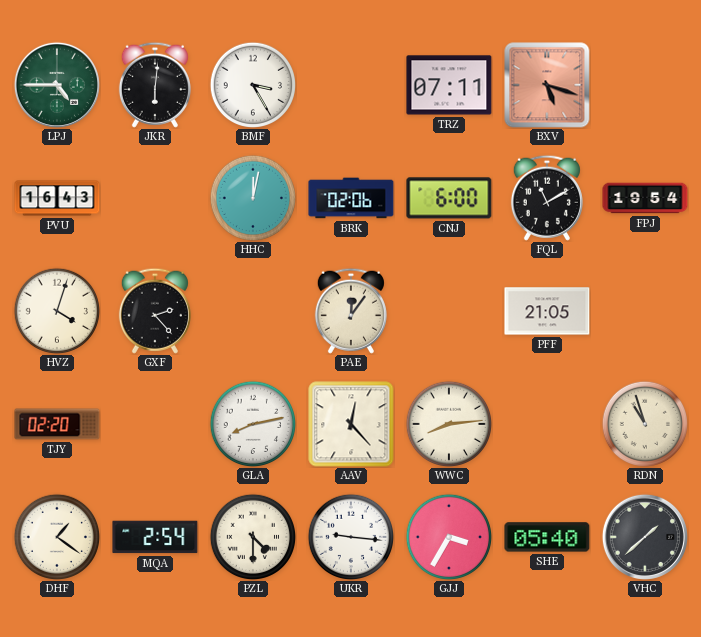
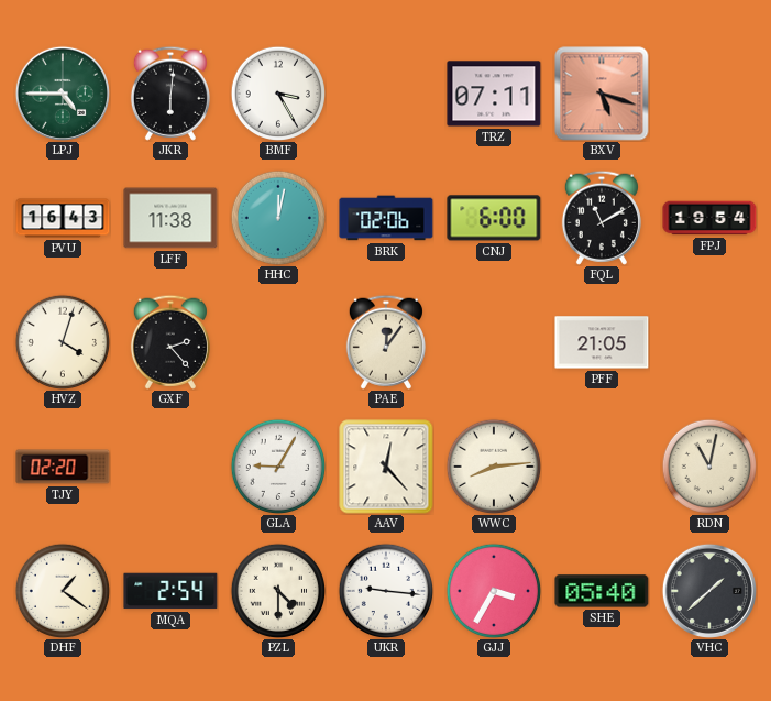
LFF: none -> 11:38 (170, 218)
GLA: 8:13 -> 9:05 (277, 465)
RDN: 10:57 -> 11:02 (708, 465)
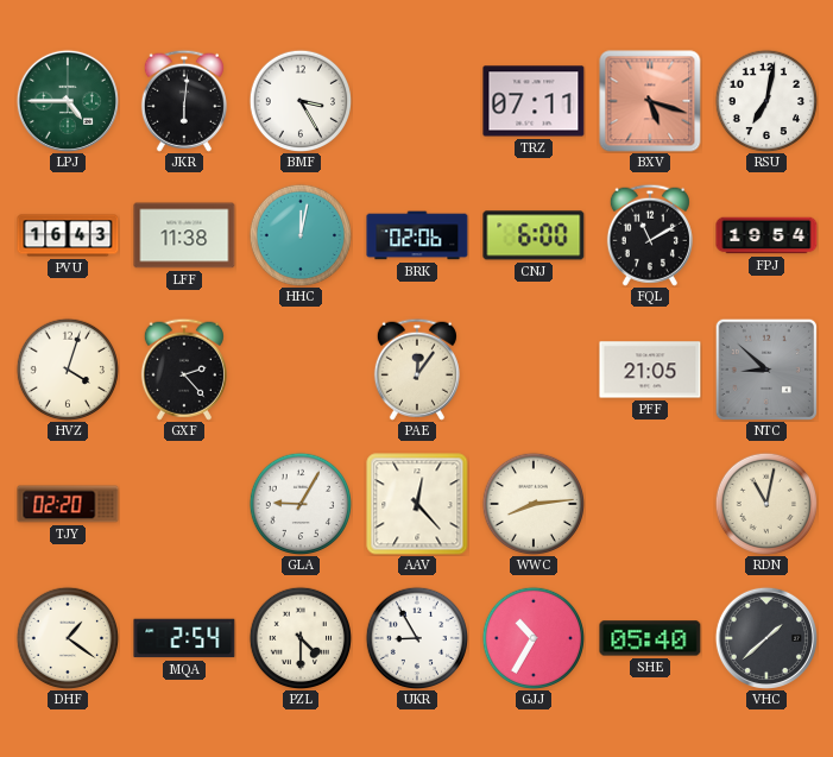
RSU: none -> 7:02 (765, 100)
NTC: none -> 8:52 (766, 370)
UKR: 9:16 -> 8:55 (416, 637)
GJJ: 3:35 -> 10:35 (532, 637)
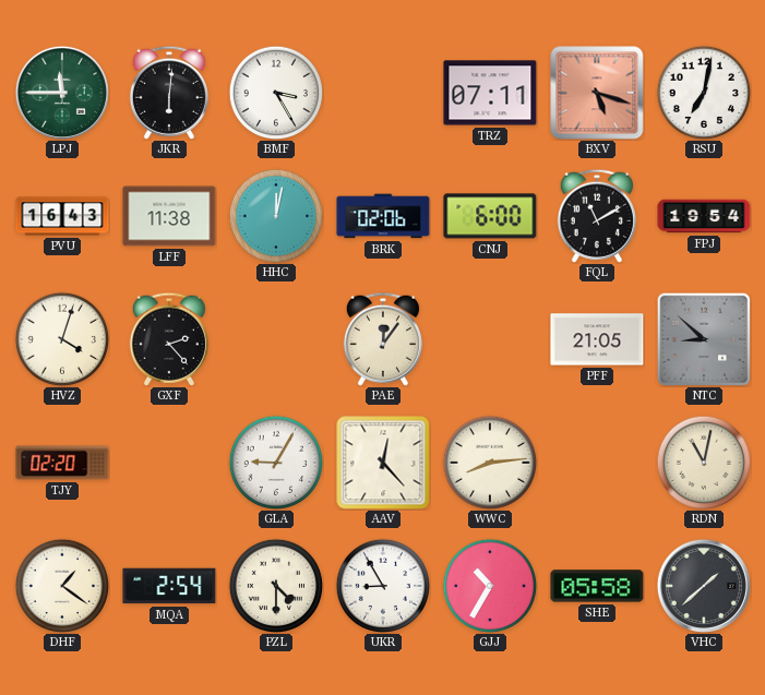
LPJ: 4:45 -> 11:45 (62, 93)
SHE: 05:40 -> 05:58 (597, 586)
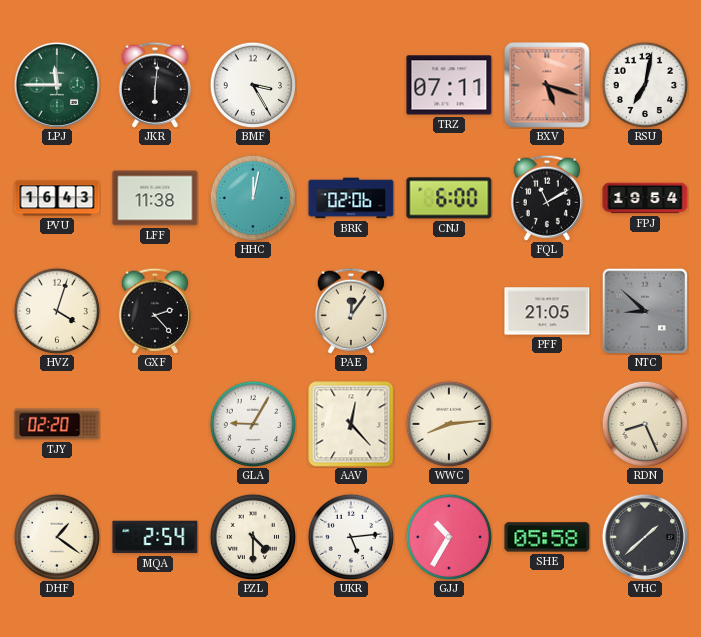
RDN: 11:02 -> 8:26 (644, 423)
UKR: 8:55 -> 5:14 (350, 536)
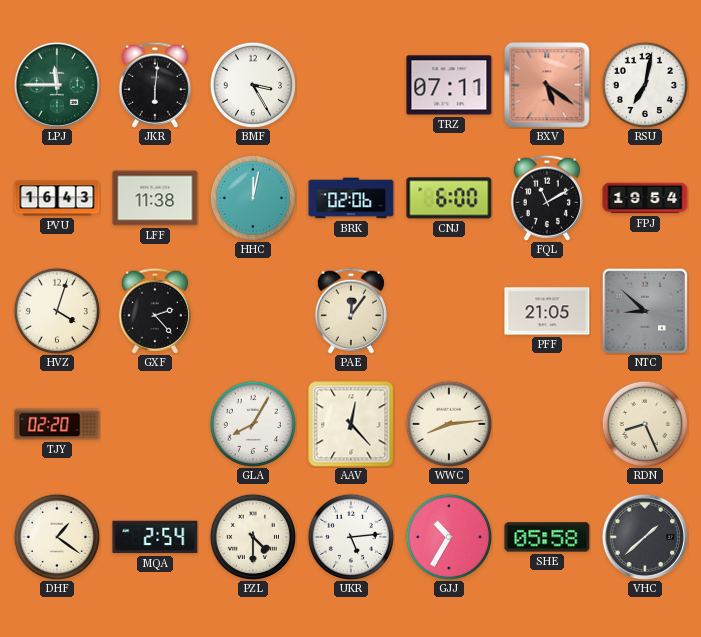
BXV: 5:18 -> 5:21 (547, 85)
GLA: 9:05 -> 8:05 (252, 423)
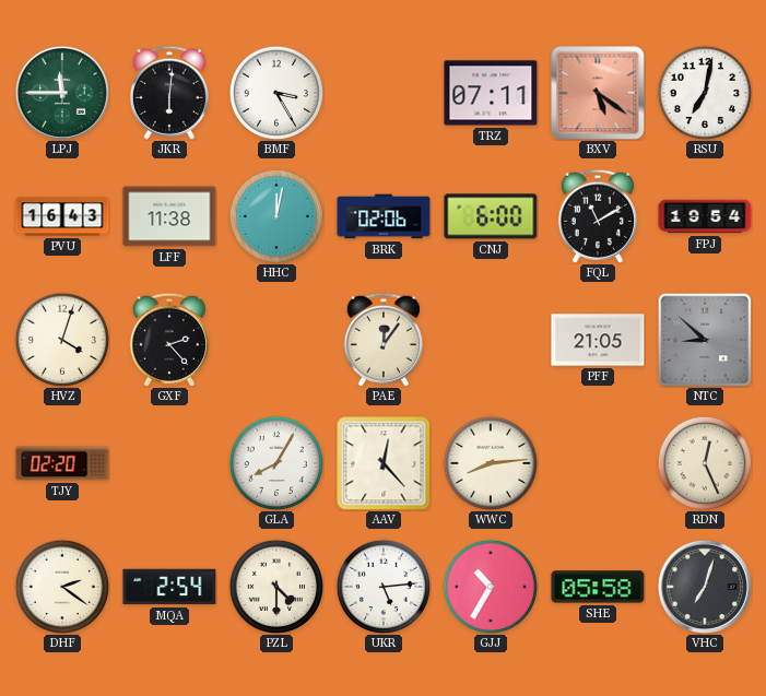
RDN: 8:26 -> 12:26 (704, 462)
DHF: 1:21 -> 2:21 (61, 586)
VHC: 1:38 -> 7:03 (705, 587)
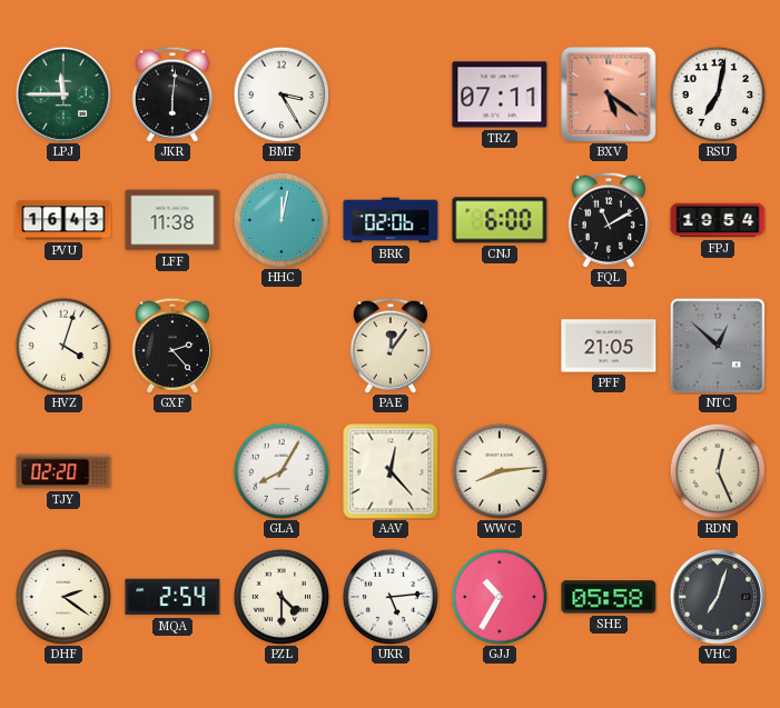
NTC: 8:52 -> 12:52 (718, 346)
